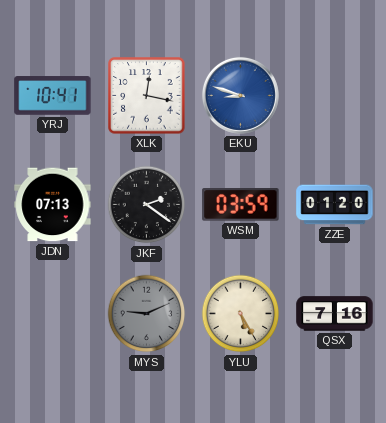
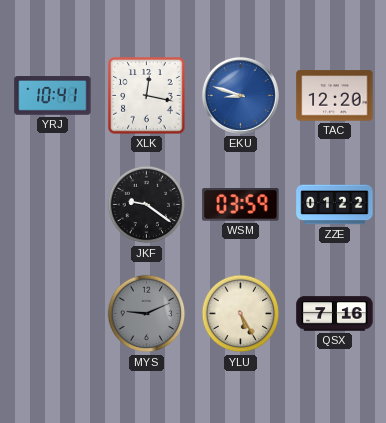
TAC: none -> 12:20 (335, 96)
JDN: 07:13 -> none (53, 205)
JKF: 2:21 -> 9:21 (147, 205)
ZZE: 01:20 -> 01:22 (335, 205)
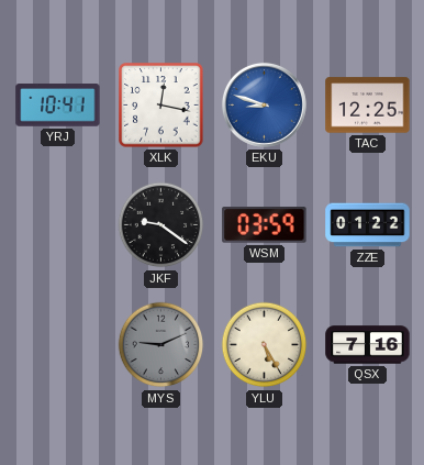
TAC: 12:20 -> 12:25 (368, 106)
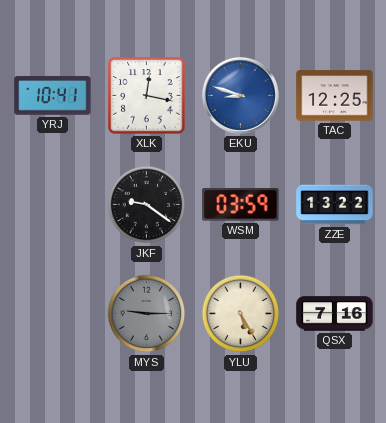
ZZE: 01:22 -> 13:22 (335, 205)
MYS: 9:11 -> 9:15 (147, 314)
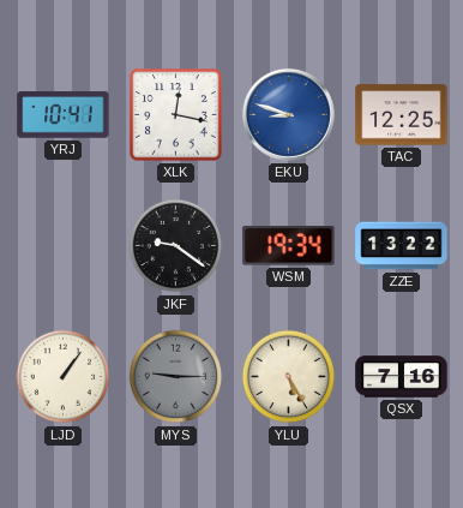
WSM: 03:59 -> 19:34 (289, 246)
LJD: none -> 1:06 (64, 377)
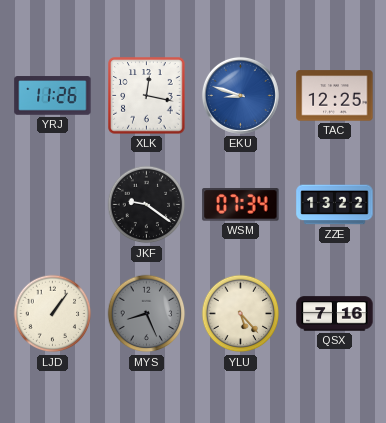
YRJ: 10:41 -> 11:26 (53, 96)
WSM: 19:34 -> 07:34 (241, 205)
MYS: 9:15 -> 8:26 (147, 314)
YLU: 5:25 -> 5:23 (241, 314)
